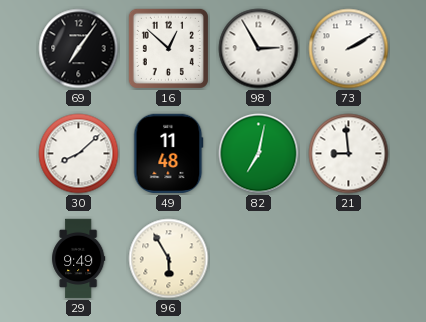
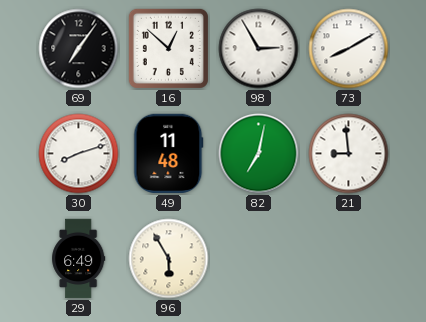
73: 2:10 -> 8:10 (349, 49)
30: 8:08 -> 8:12 (79, 154)
29: 9:49 -> 6:49 (79, 259)
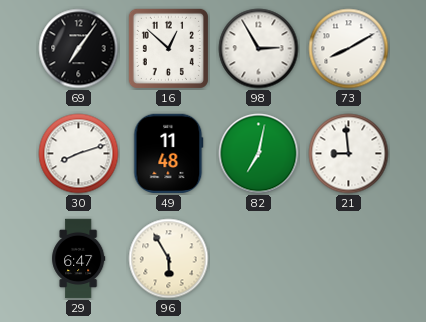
29: 6:49 -> 6:47 (79, 259)
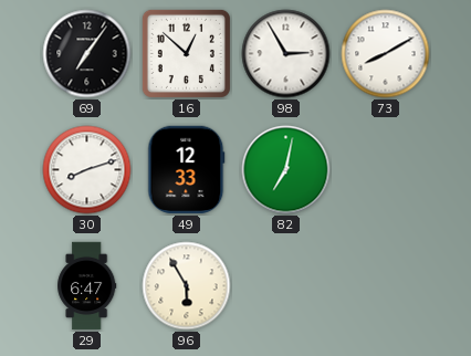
49: 11:48 -> 12:33 (187, 170)
21: 8:59 -> none (349, 154)
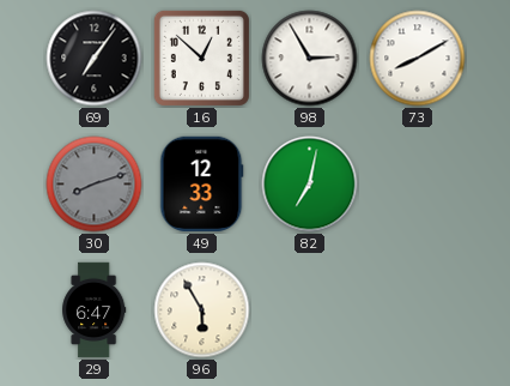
30 dial: white -> grey (95, 185)
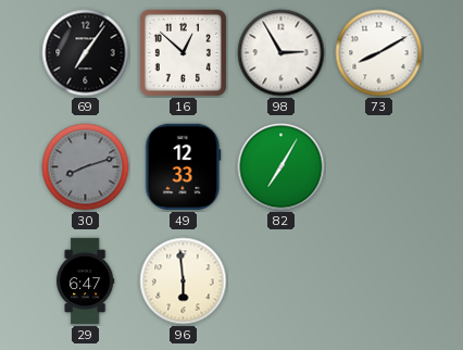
82: 7:02 -> 7:05 (281, 167)
96: 5:55 -> 5:59 (184, 282)
